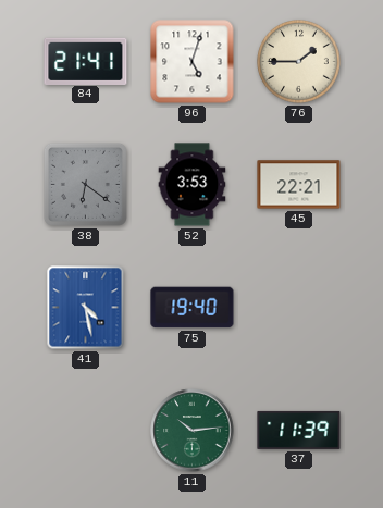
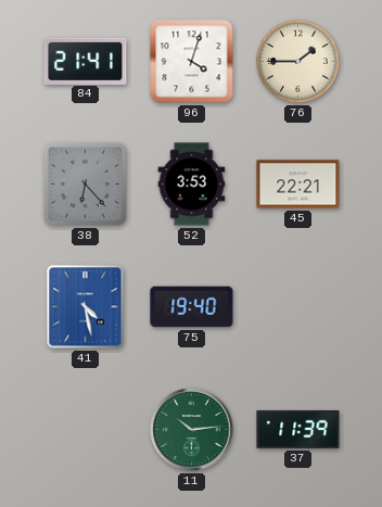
96: 5:03 -> 4:03 (192, 62)
38: 6:21 -> 6:23 (85, 183)
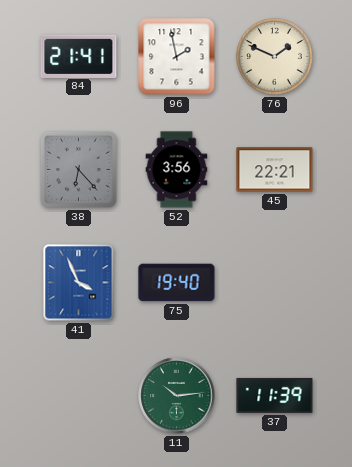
96: 4:03 -> 1:58 (177, 57)
76: 1:45 -> 1:49 (275, 57)
52: 3:53 -> 3:56 (177, 170)
41: 4:28 -> 3:56 (79, 283)
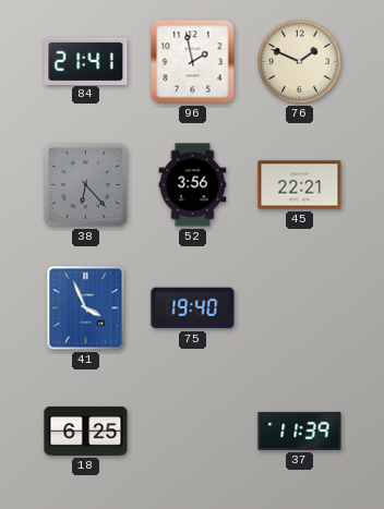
18: none -> 6:25 (86, 431)
11: 10:14 -> none (177, 396)
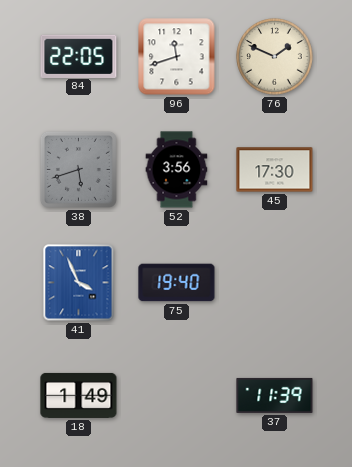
84: 21:41 -> 22:05 (79, 56)
96: 1:58 -> 11:42 (177, 57)
38: 6:23 -> 5:42 (78, 169)
45: 22:21 -> 17:30 (275, 170)
18: 6:25 -> 1:49 (79, 395)
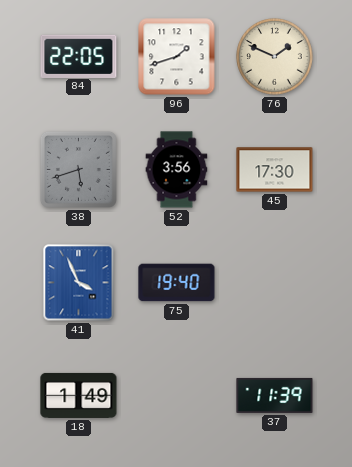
96: 11:42 -> 1:42 (177, 57)
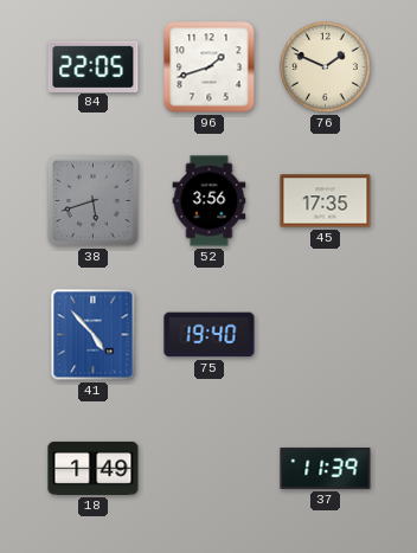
45: 17:30 -> 17:35 (326, 201)
41: 3:56 -> 4:53 (94, 335)
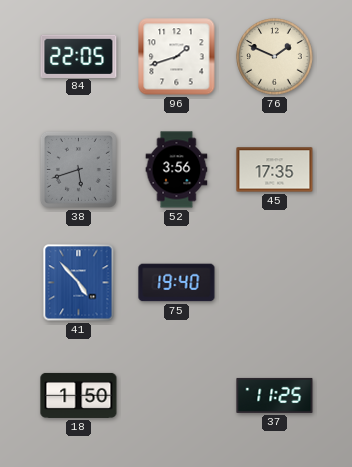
18: 1:49 -> 1:50 (79, 395)
37: 11:39 -> 11:25 (275, 395)
